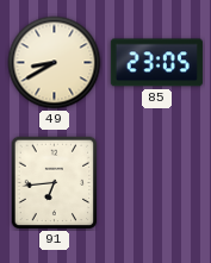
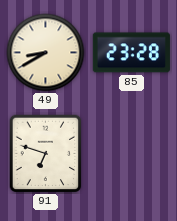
85: 23:05 -> 23:28 (131, 53)
91: 6:44 -> 6:48 (46, 154)
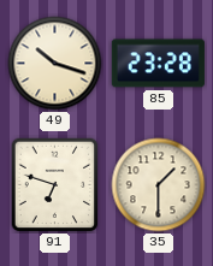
49: 8:40 -> 10:18 (55, 64)
35: none -> 1:30 (159, 185)
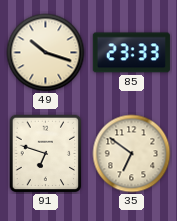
85: 23:28 -> 23:33 (131, 53)
35: 1:30 -> 6:51 (132, 154)
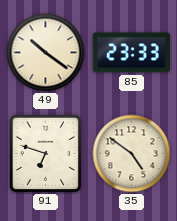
49: 10:18 -> 10:21 (46, 53)
35: 6:51 -> 4:51 (132, 154)
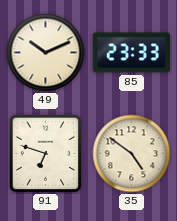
49: 10:21 -> 10:11 (46, 53)
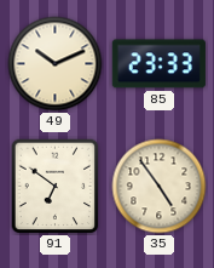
91: 6:48 -> 6:51 (56, 187)
35: 4:51 -> 4:54 (160, 187)
